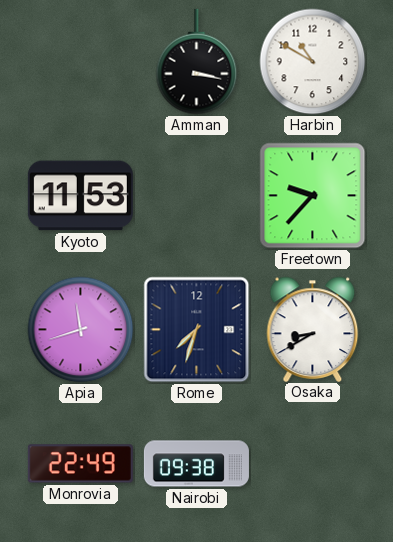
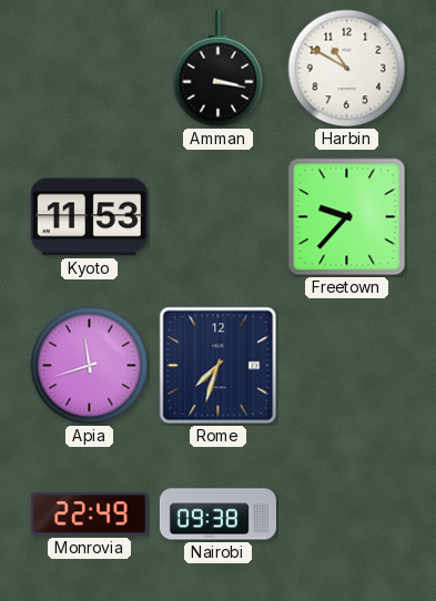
Osaka: 8:40 -> none (313, 329)
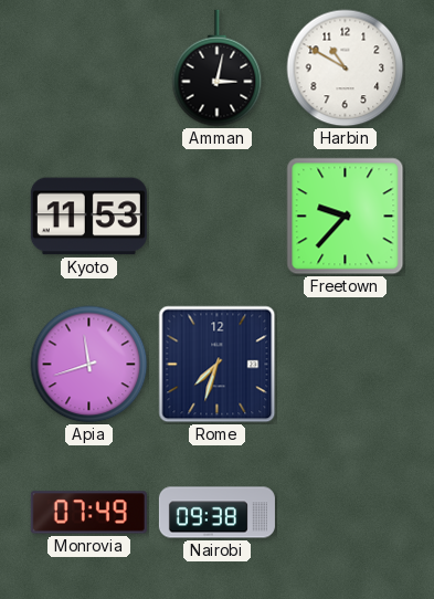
Amman: 3:17 -> 3:02 (218, 69)
Monrovia: 22:49 -> 07:49 (88, 513)
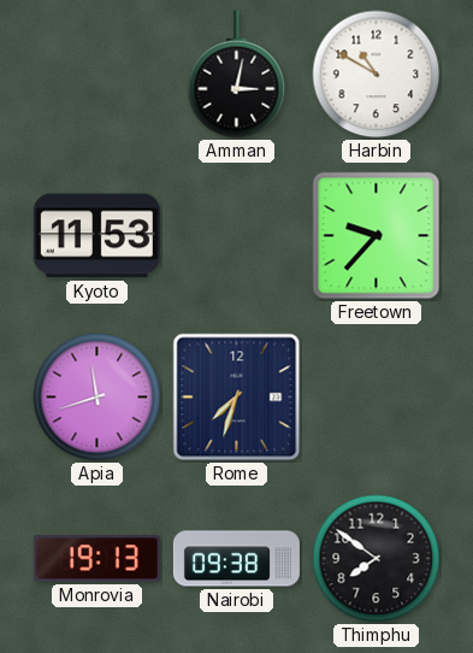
Monrovia: 07:49 -> 19:13 (96, 559)
Thimphu: none -> 7:51 (377, 559)
